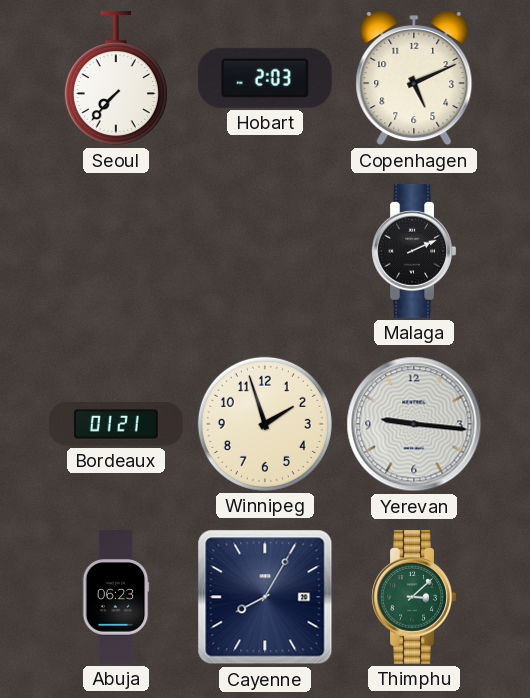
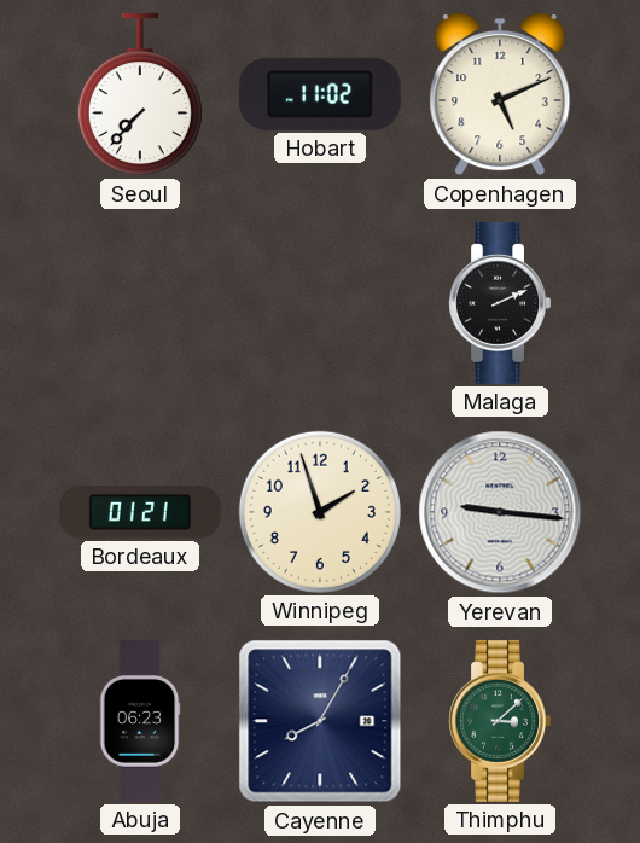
Hobart: 2:03 -> 11:02 (320, 94)
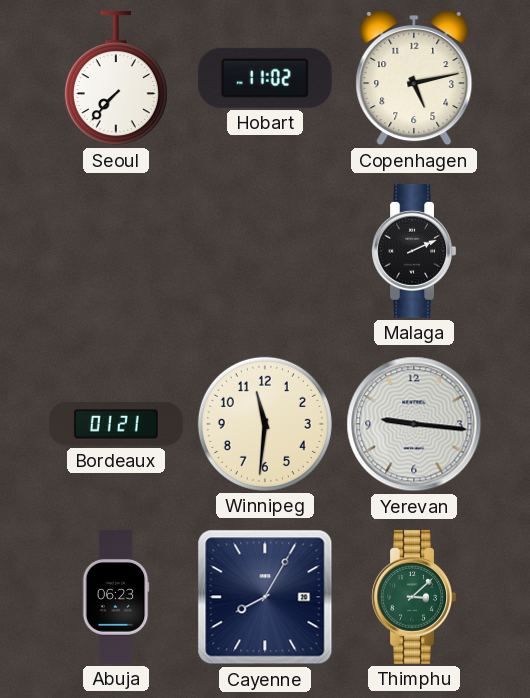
Copenhagen: 5:11 -> 5:13 (414, 78)
Winnipeg: 1:57 -> 11:31 (265, 424)
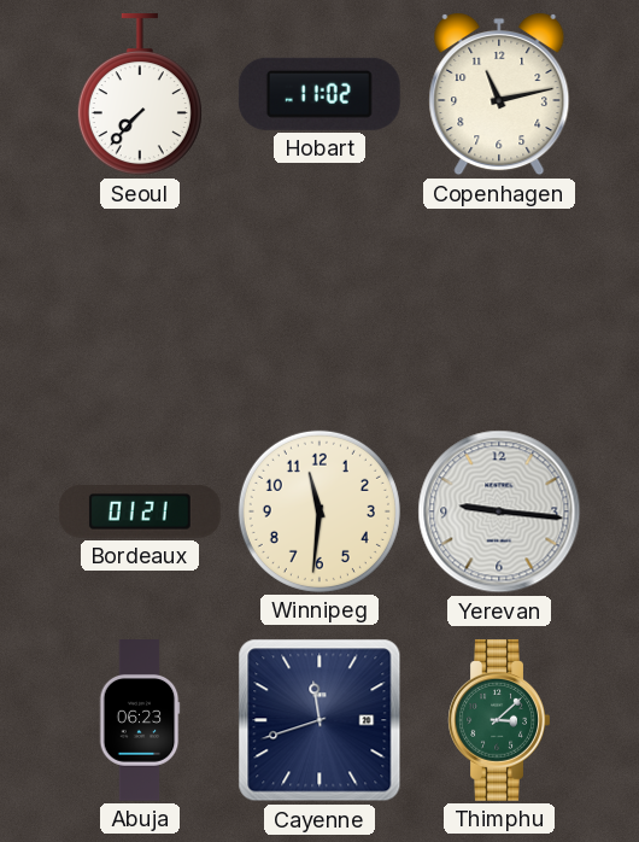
Copenhagen: 5:13 -> 11:13 (499, 94)
Malaga: 2:11 -> none (414, 251)
Cayenne: 8:05 -> 11:42 (319, 720)
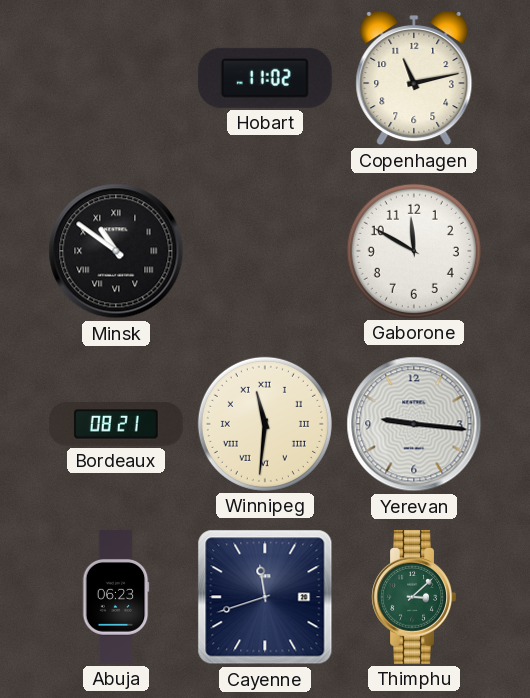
Seoul: 7:37 -> none (140, 94)
Minsk: none -> 10:51 (116, 251)
Gaborone: none -> 11:50 (414, 251)
Bordeaux: 01:21 -> 08:21 (116, 424)
Winnipeg numerals: Arabic -> Roman (265, 424)
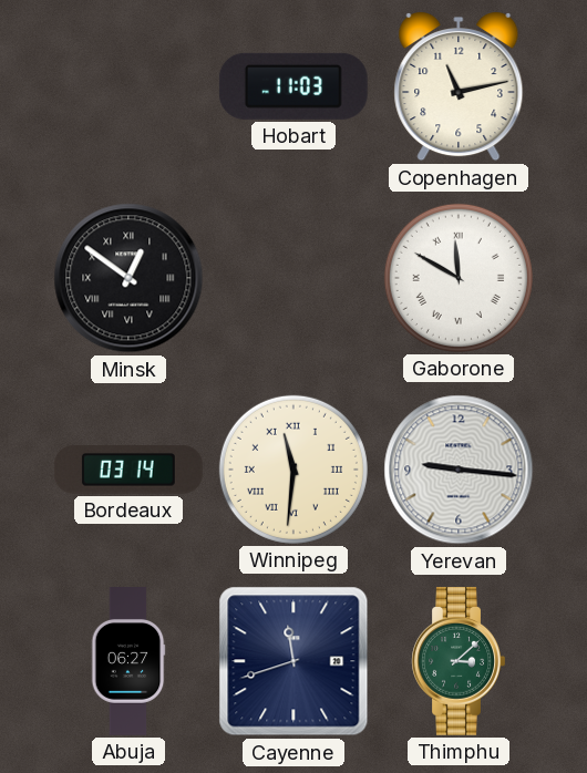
Hobart: 11:02 -> 11:03 (293, 86)
Minsk: 10:51 -> 12:51 (128, 278)
Gaborone numerals: Arabic -> Roman (459, 278)
Bordeaux: 08:21 -> 03:14 (128, 470)
Abuja: 06:23 -> 06:27 (128, 662)
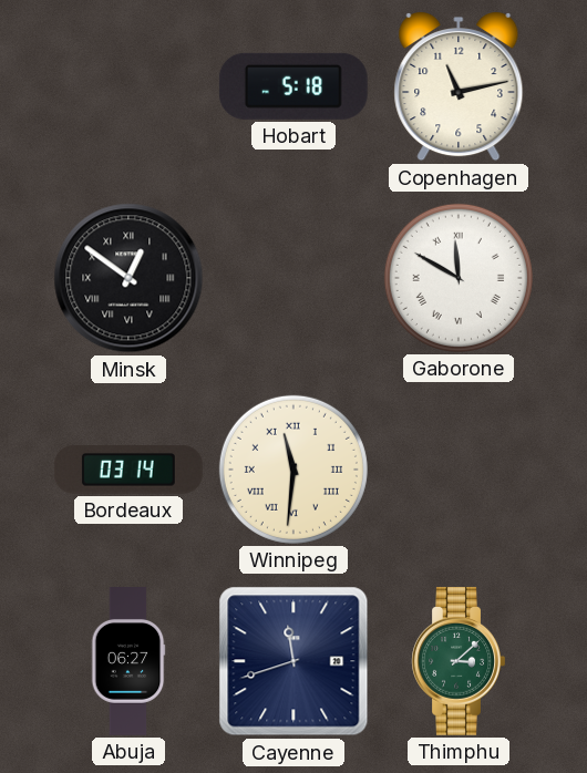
Hobart: 11:03 -> 5:18 (293, 86)
Yerevan: 9:16 -> none (459, 470)
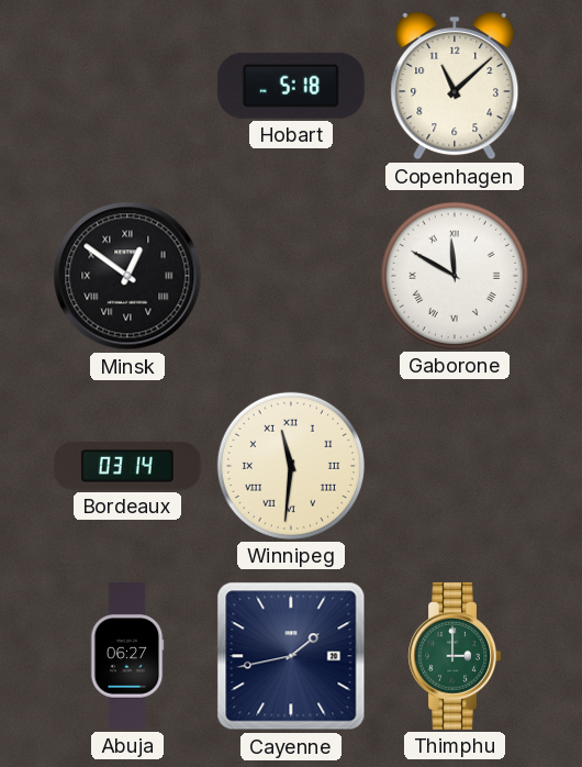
Copenhagen: 11:13 -> 11:08 (455, 86)
Cayenne: 11:42 -> 1:43 (291, 656)
Thimphu: 3:08 -> 3:00 (455, 656)
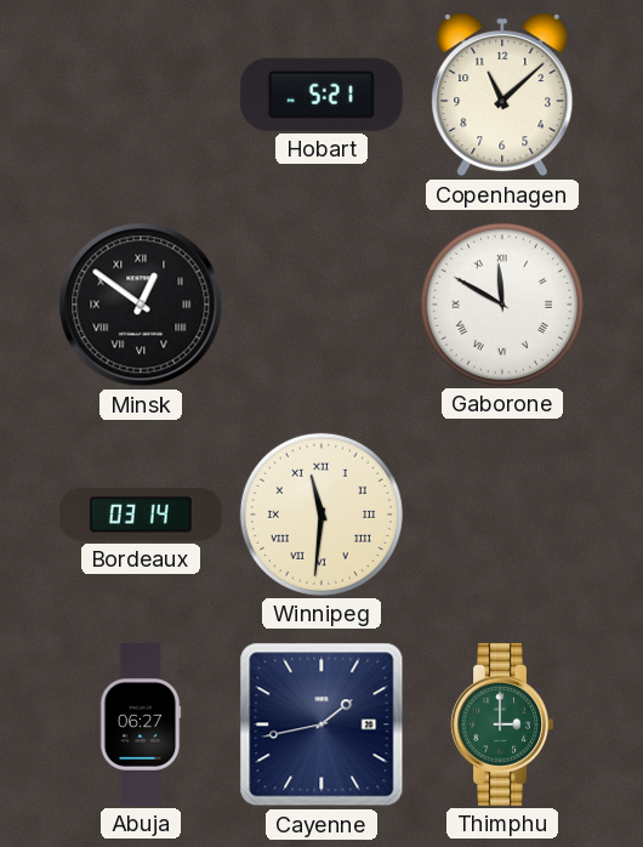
Hobart: 5:18 -> 5:21 (321, 95)
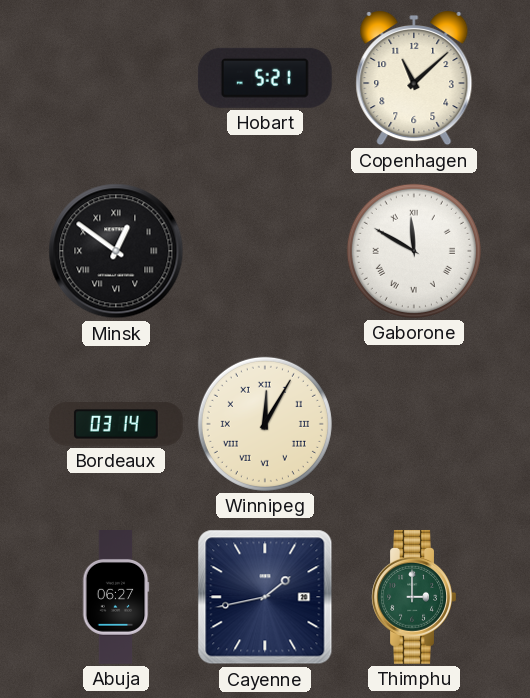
Winnipeg: 11:31 -> 12:05 (265, 424)
